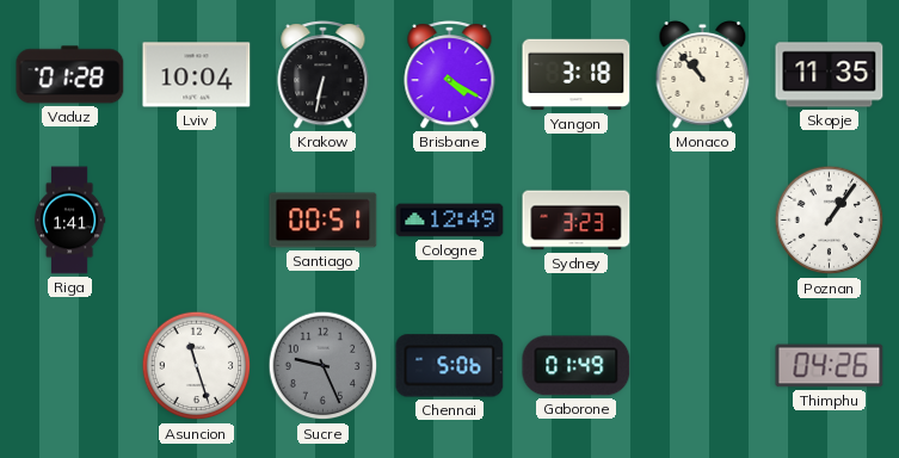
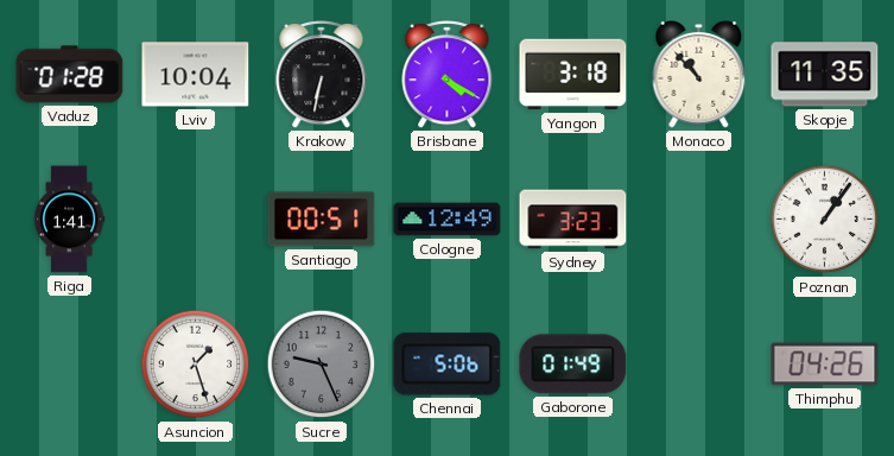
Asuncion: 11:27 -> 1:27 (196, 365)
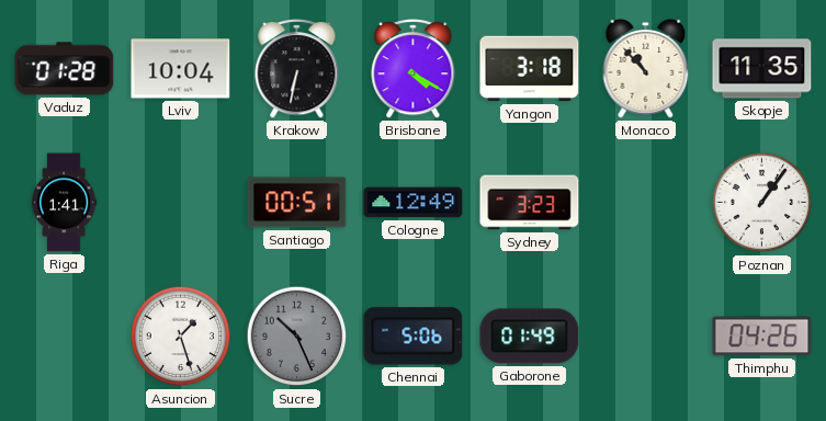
Sucre: 9:26 -> 10:26 (297, 337)
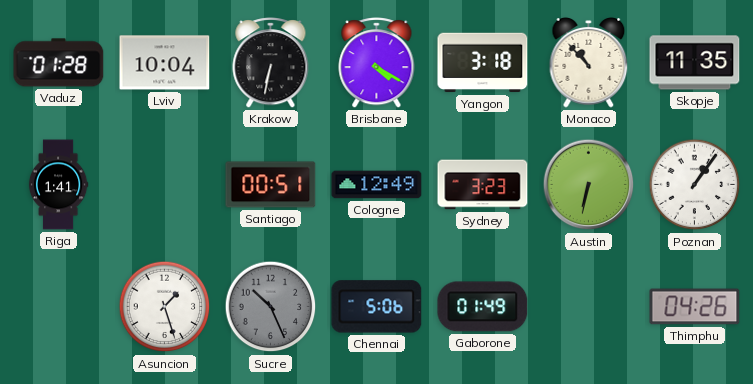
Austin: none -> 6:32 (589, 185)
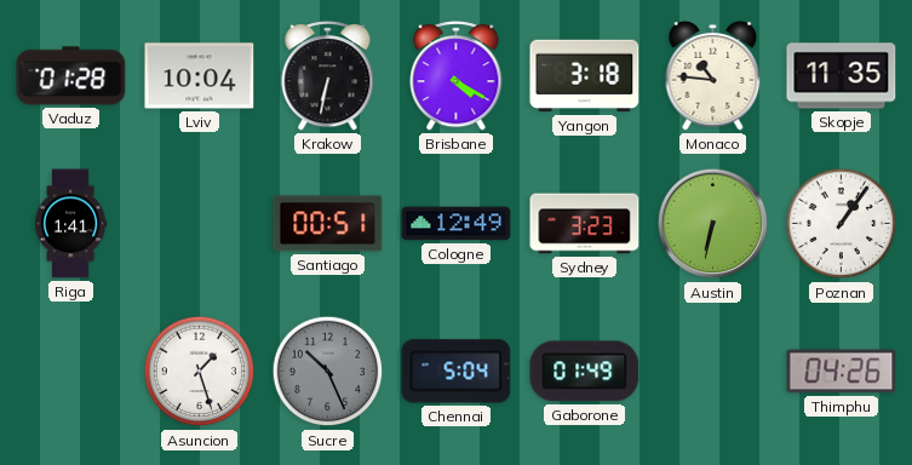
Monaco: 10:53 -> 10:46 (713, 76)
Chennai: 5:06 -> 5:04 (457, 372)
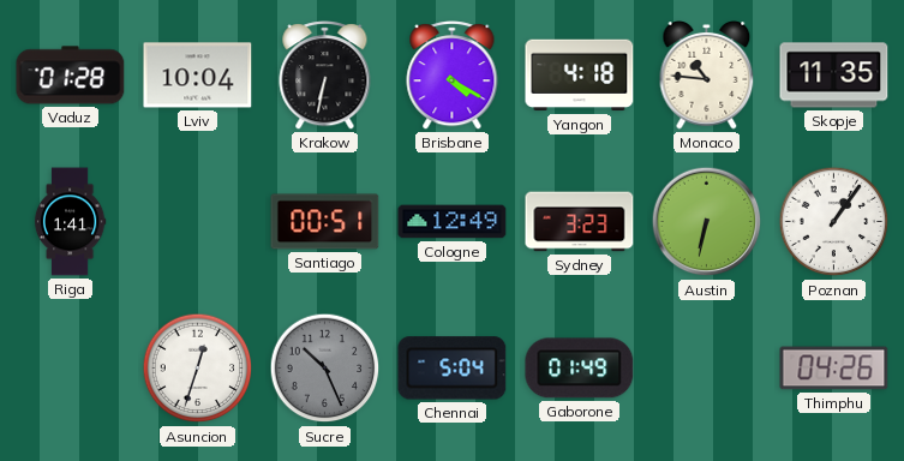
Yangon: 3:18 -> 4:18 (580, 76)
Asuncion: 1:27 -> 12:33 (198, 369)
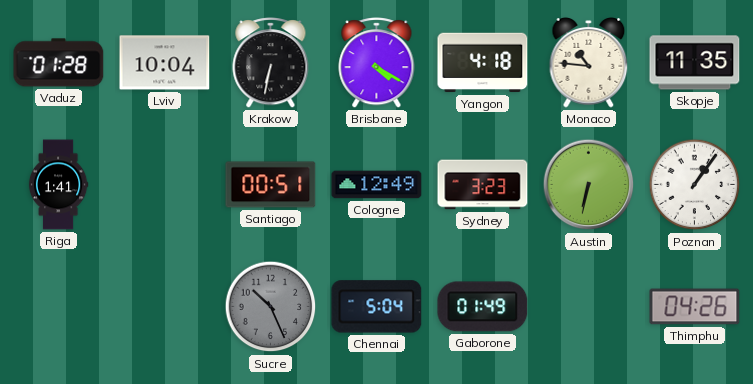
Asuncion: 12:33 -> none (198, 369)
